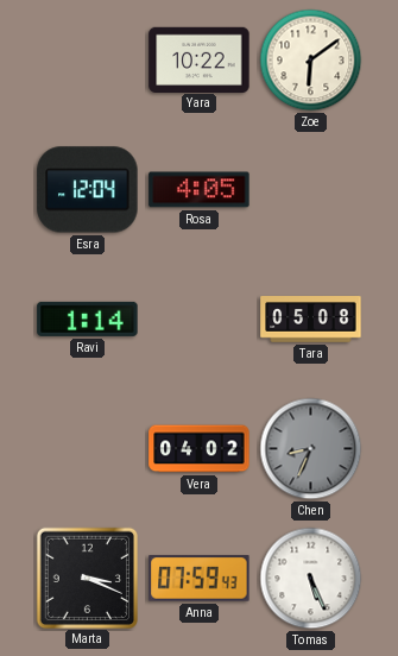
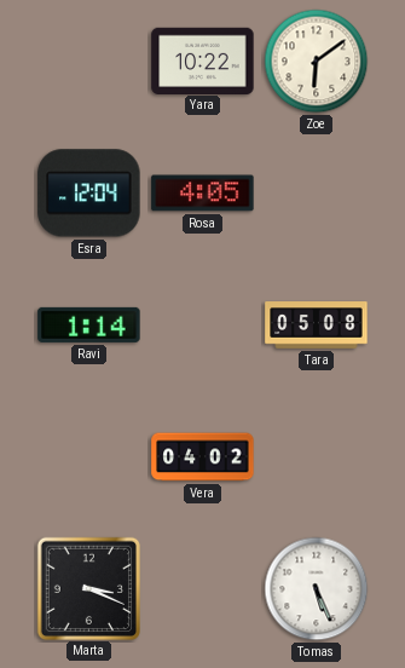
Chen: 8:34 -> none (311, 449)
Anna: 07:59 -> none (200, 579)
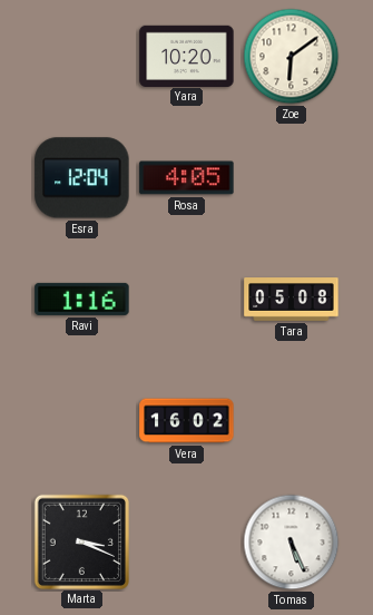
Yara: 10:22 -> 10:20 (187, 56)
Ravi: 1:14 -> 1:16 (82, 299)
Vera: 04:02 -> 16:02 (187, 421)
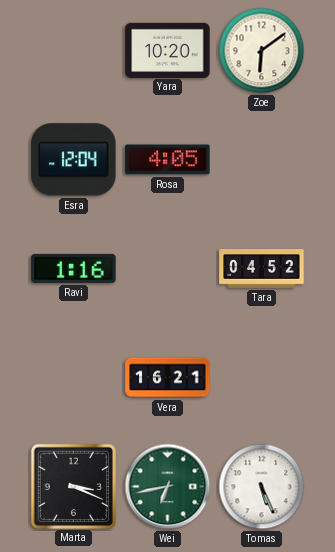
Tara: 05:08 -> 04:52 (262, 269)
Vera: 16:02 -> 16:21 (168, 378)
Wei: none -> 6:43 (168, 487)
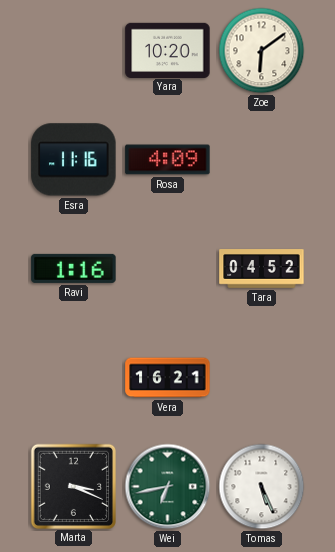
Esra: 12:04 -> 11:16 (74, 160)
Rosa: 4:05 -> 4:09 (168, 160)
